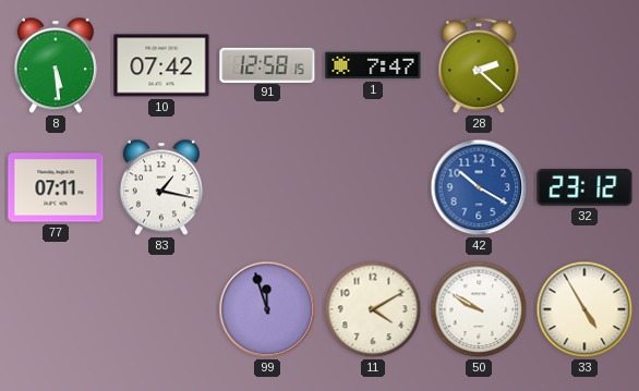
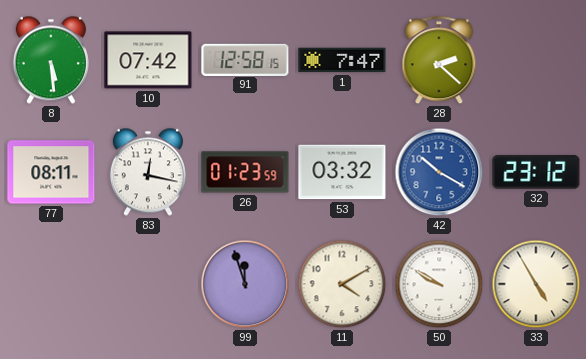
77: 07:11 -> 08:11 (51, 172)
83: 1:17 -> 12:17 (148, 172)
26: none -> 01:23 (245, 172)
53: none -> 03:32 (342, 172)
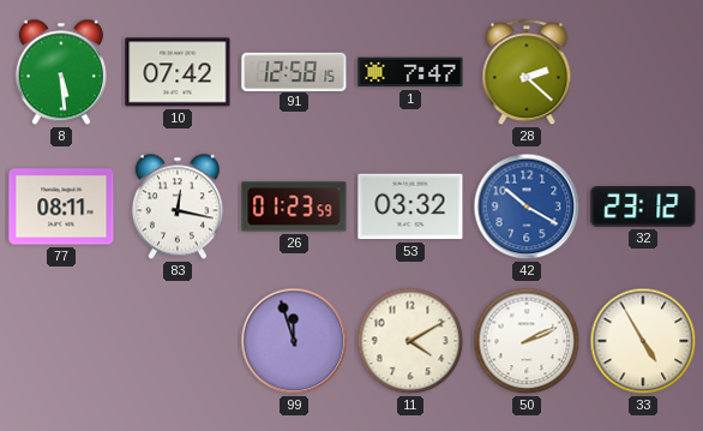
50: 9:50 -> 2:11 (527, 341)
